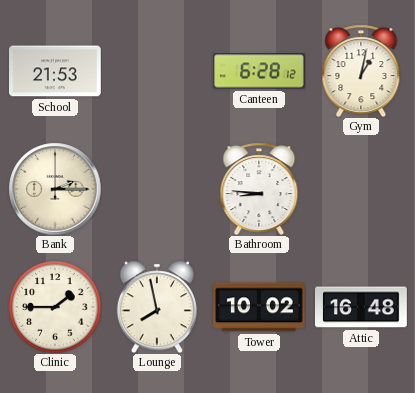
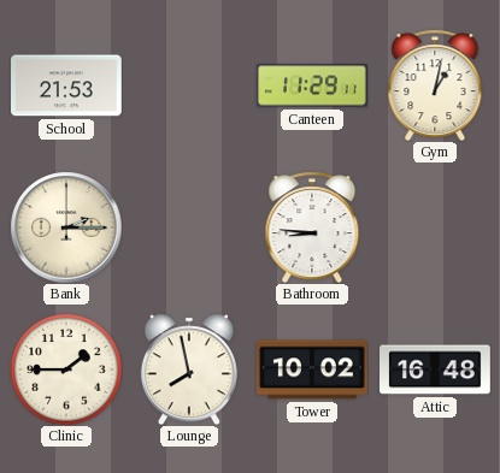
Canteen: 6:28 -> 11:29 (313, 85)
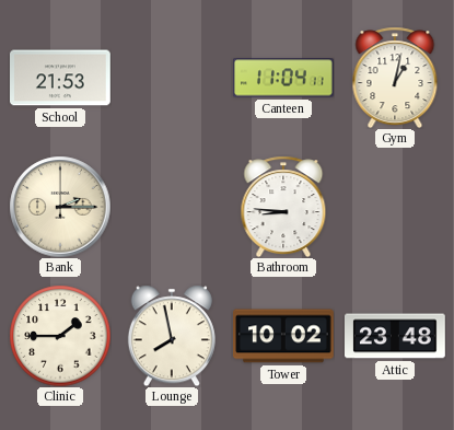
Canteen: 11:29 -> 11:04 (284, 78)
Attic: 16:48 -> 23:48 (396, 336)
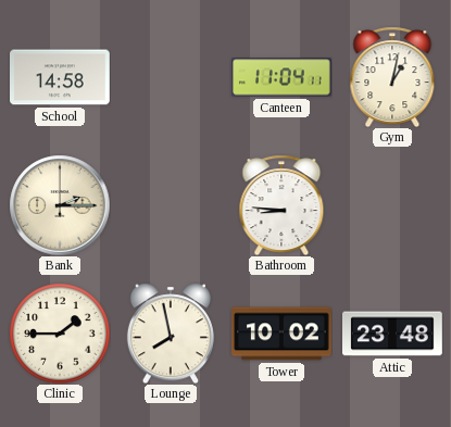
School: 21:53 -> 14:58 (61, 77)
